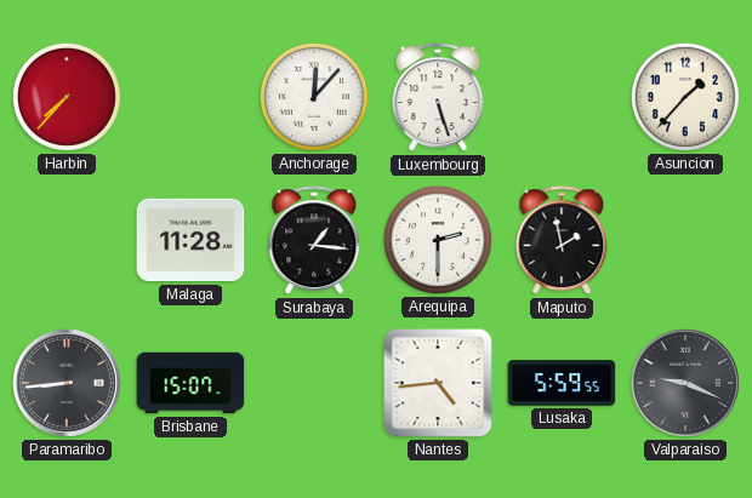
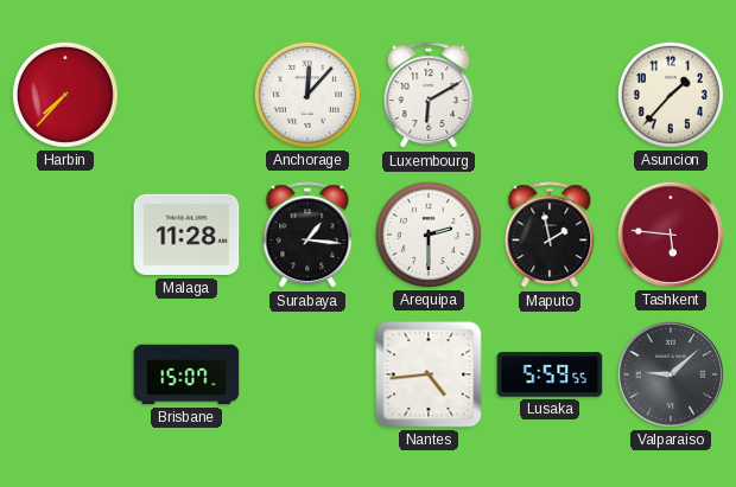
Luxembourg: 5:27 -> 6:10 (429, 96)
Tashkent: none -> 5:46 (671, 235)
Paramaribo: 8:44 -> none (67, 383)
Valparaiso: 9:19 -> 9:08 (671, 374)
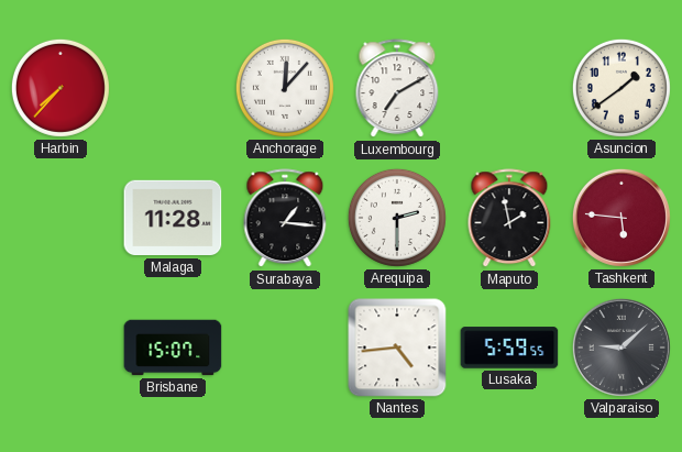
Luxembourg: 6:10 -> 7:10 (397, 89)
Asuncion: 1:37 -> 1:39 (621, 88)
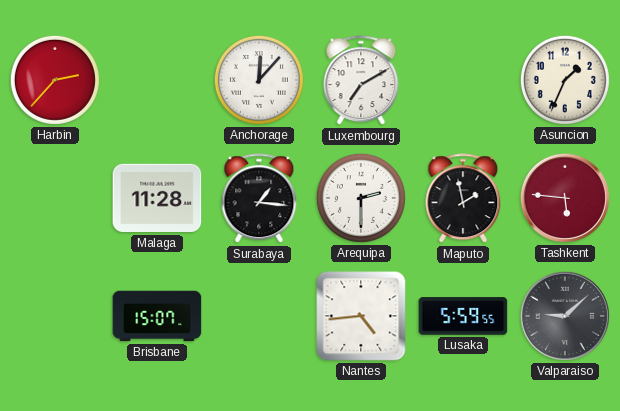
Harbin: 7:37 -> 2:37 (55, 80)
Asuncion: 1:39 -> 1:34 (565, 80)
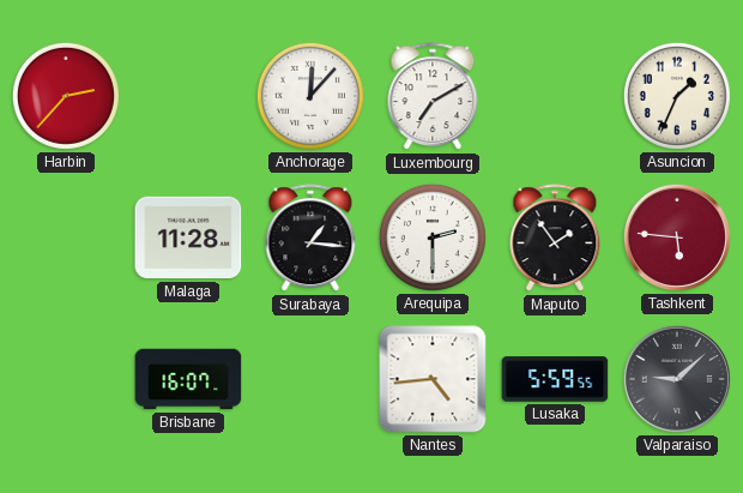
Maputo: 1:58 -> 1:54 (555, 239)
Brisbane: 15:07 -> 16:07 (188, 379)
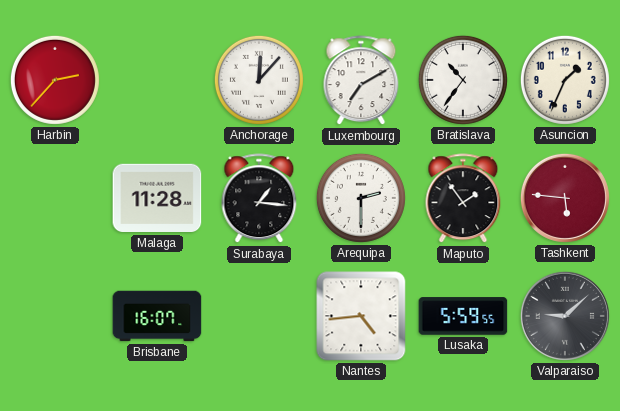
Bratislava: none -> 10:36 (463, 80)
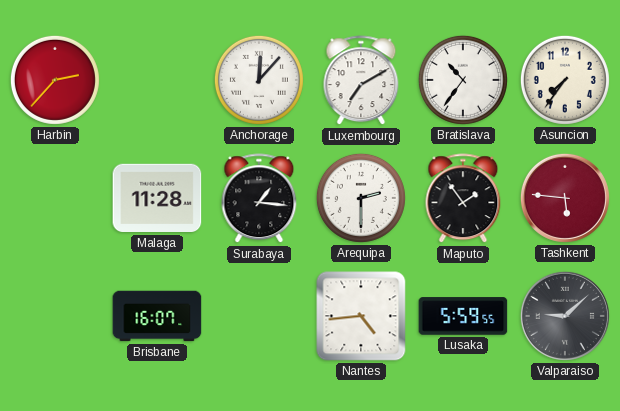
Asuncion: 1:34 -> 7:36 (565, 80)
